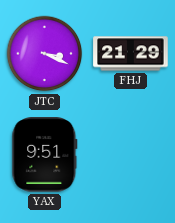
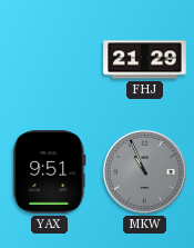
JTC: 3:19 -> none (45, 54)
MKW: none -> 10:56 (144, 171)
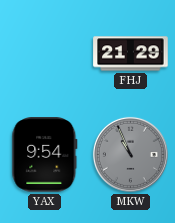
YAX: 9:51 -> 9:54 (45, 155)
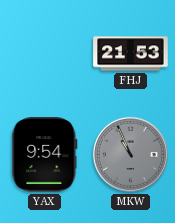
FHJ: 21:29 -> 21:53 (131, 54)
